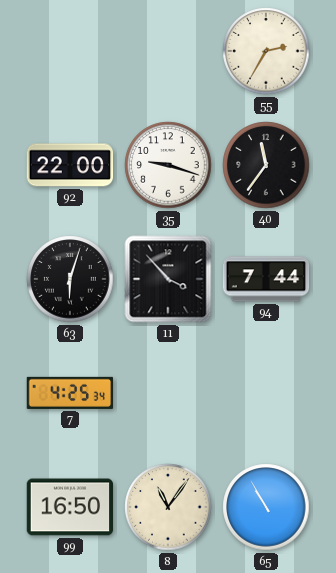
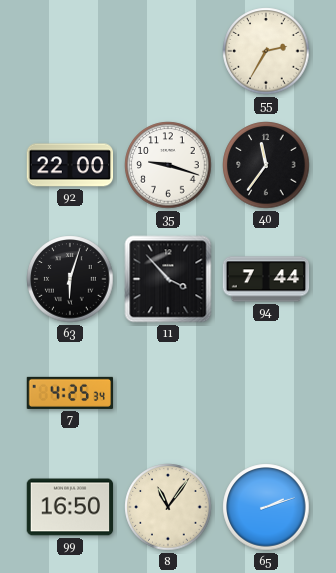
65: 10:55 -> 2:12 (266, 507)
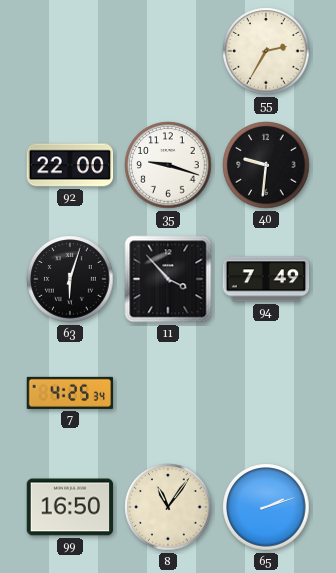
40: 11:36 -> 9:31 (266, 165)
94: 7:44 -> 7:49 (266, 279)
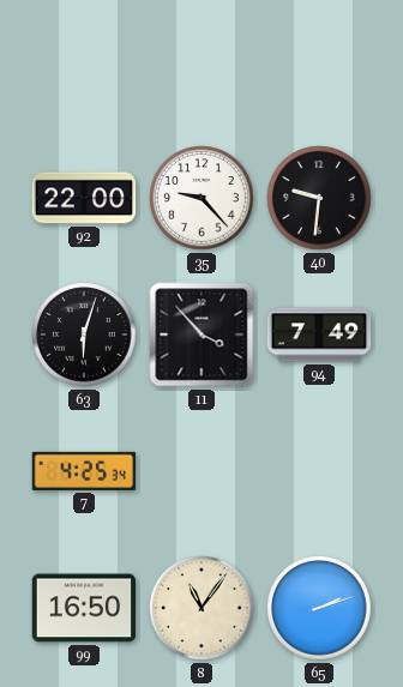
55: 2:35 -> none (266, 51)
35: 9:18 -> 9:23 (201, 198)
